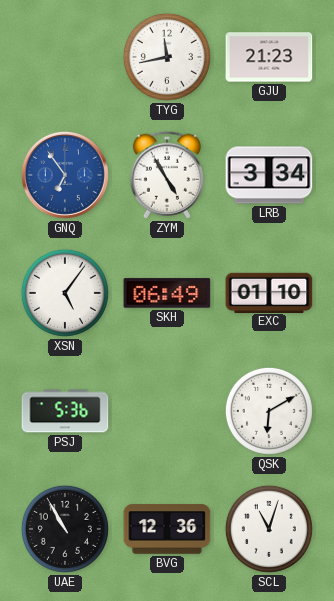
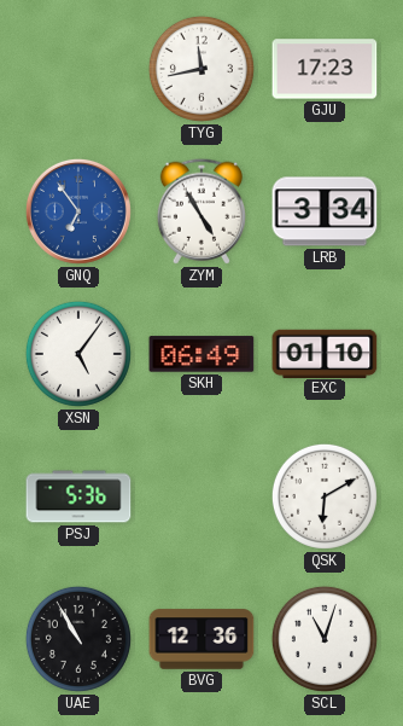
GJU: 21:23 -> 17:23 (325, 69)
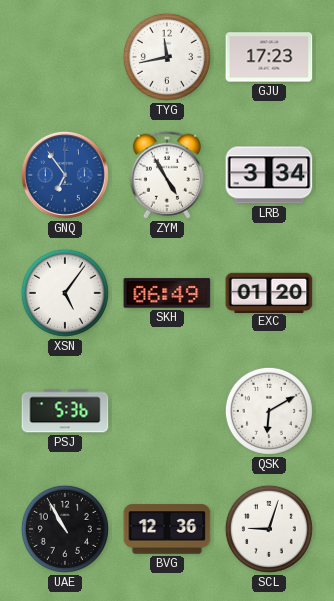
EXC: 01:10 -> 01:20 (269, 292)
SCL: 11:03 -> 9:03 (269, 529)
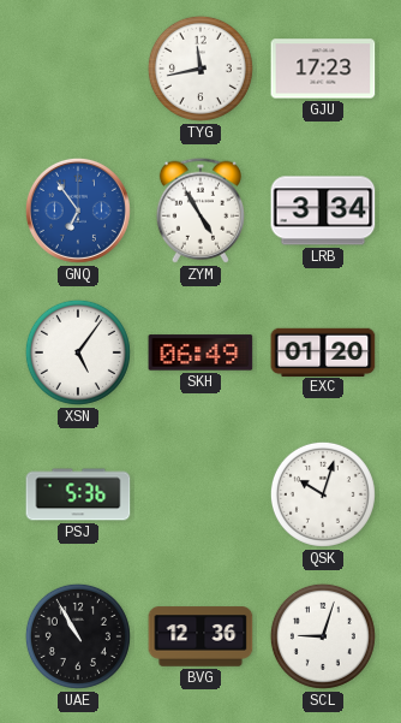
QSK: 6:10 -> 10:03 (323, 494)
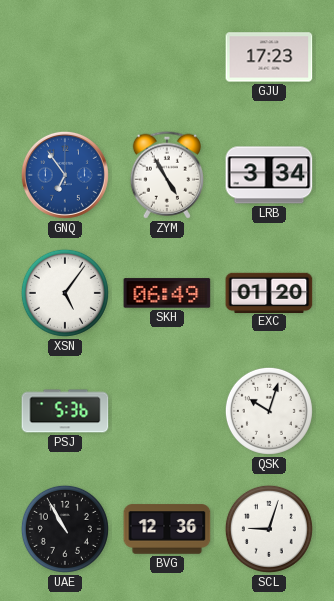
TYG: 11:43 -> none (200, 69)
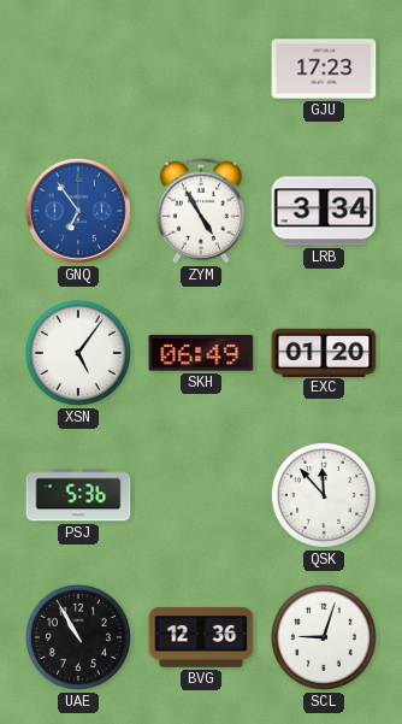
QSK: 10:03 -> 11:53 (324, 495)
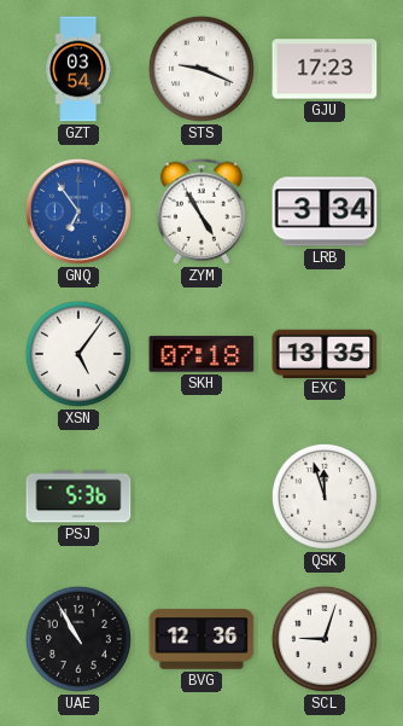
GZT: none -> 03:54 (78, 69)
STS: none -> 9:19 (201, 69)
SKH: 06:49 -> 07:18 (201, 354)
EXC: 01:20 -> 13:35 (325, 353)
QSK: 11:53 -> 11:57 (325, 496)
